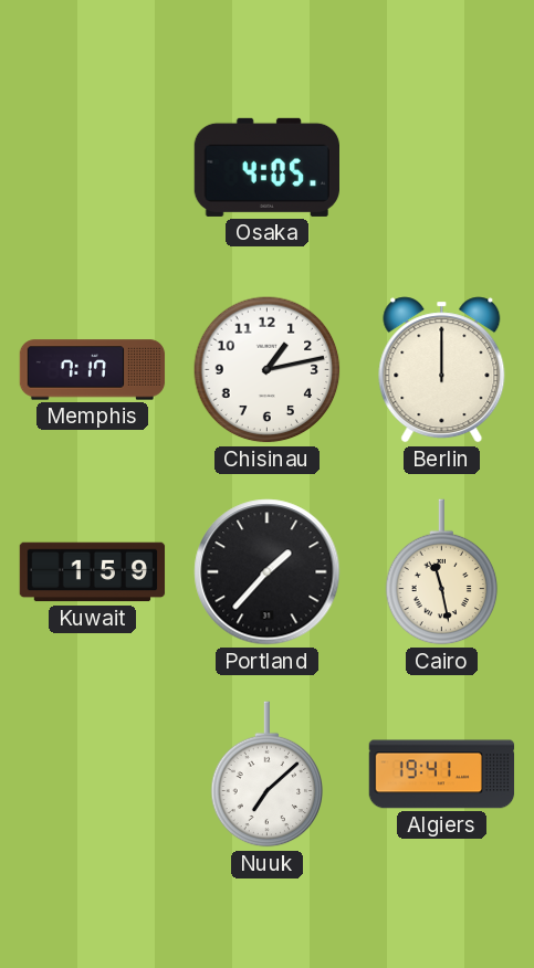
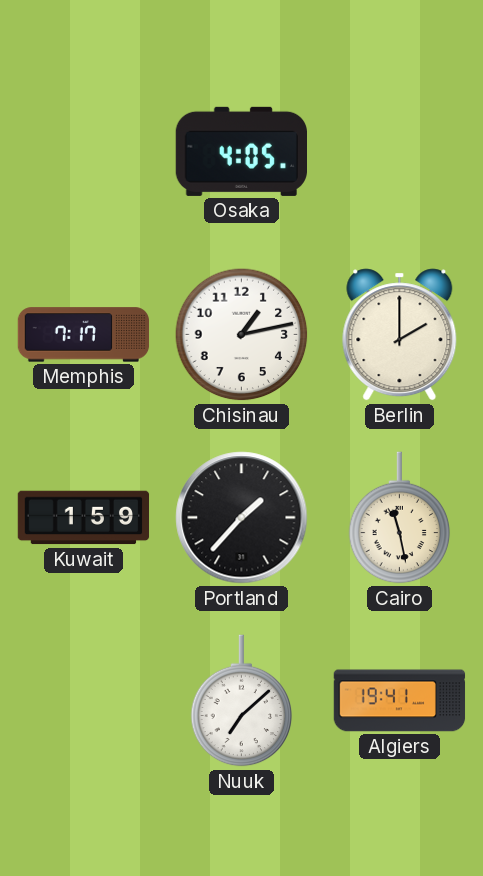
Berlin: 12:00 -> 2:00 (400, 335)
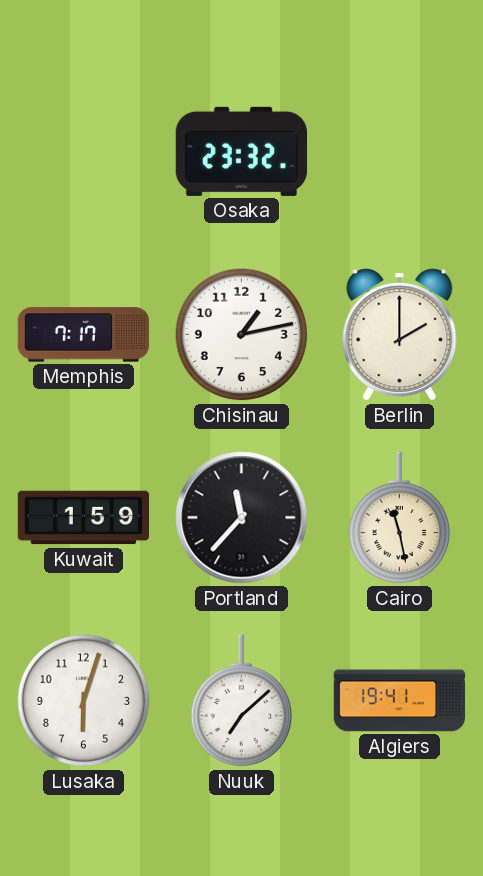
Osaka: 4:05 -> 23:32 (241, 151)
Portland: 1:37 -> 11:37 (242, 518)
Lusaka: none -> 6:03 (84, 701)
